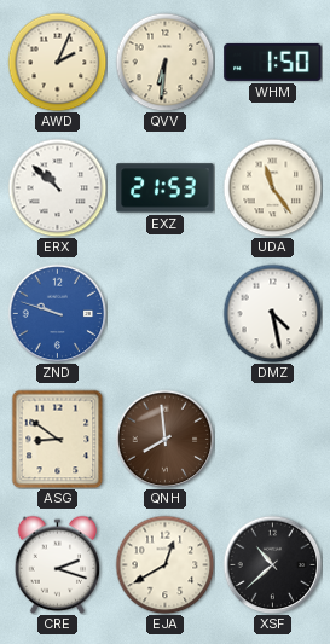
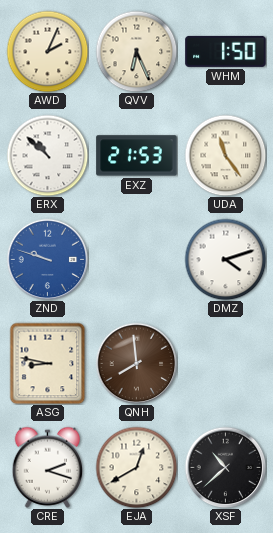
QVV: 6:31 -> 6:26 (136, 51)
DMZ: 4:28 -> 4:12 (225, 259)
ASG: 8:51 -> 8:47 (48, 363)
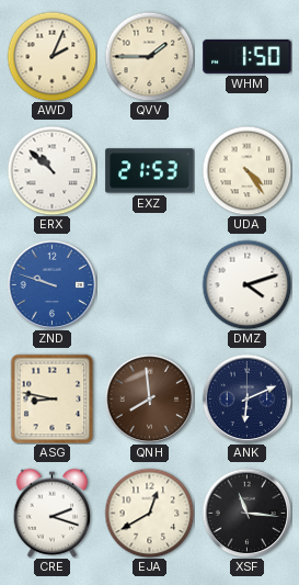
QVV: 6:26 -> 1:45 (149, 56)
UDA: 11:24 -> 4:24 (246, 170)
ANK: none -> 6:11 (246, 398)
XSF: 10:38 -> 11:16 (246, 513)
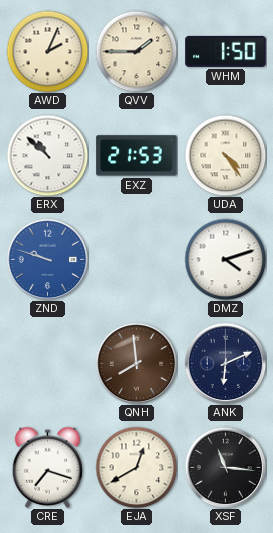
ASG: 8:47 -> none (53, 398)
CRE: 2:18 -> 7:18 (48, 467)
